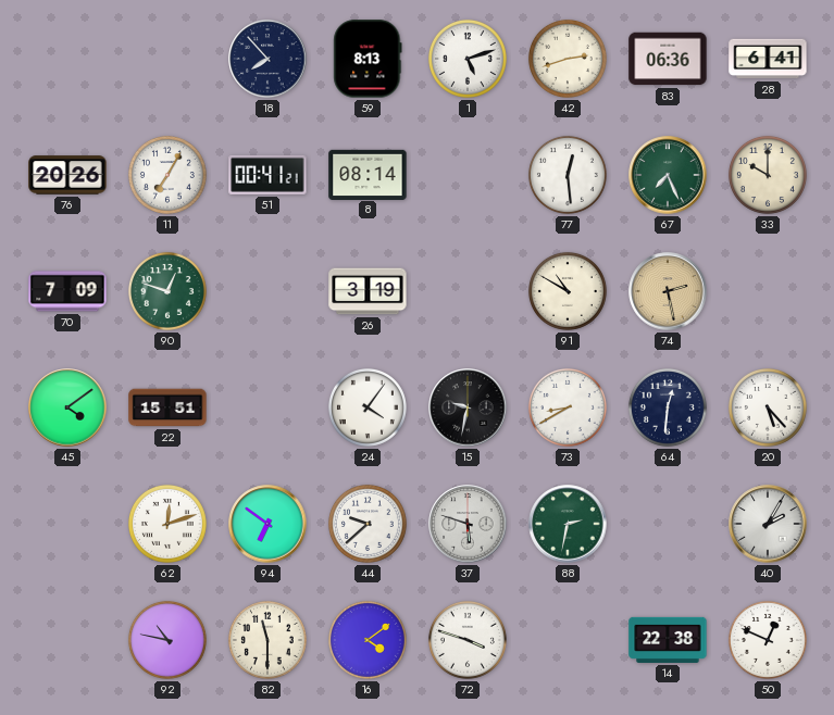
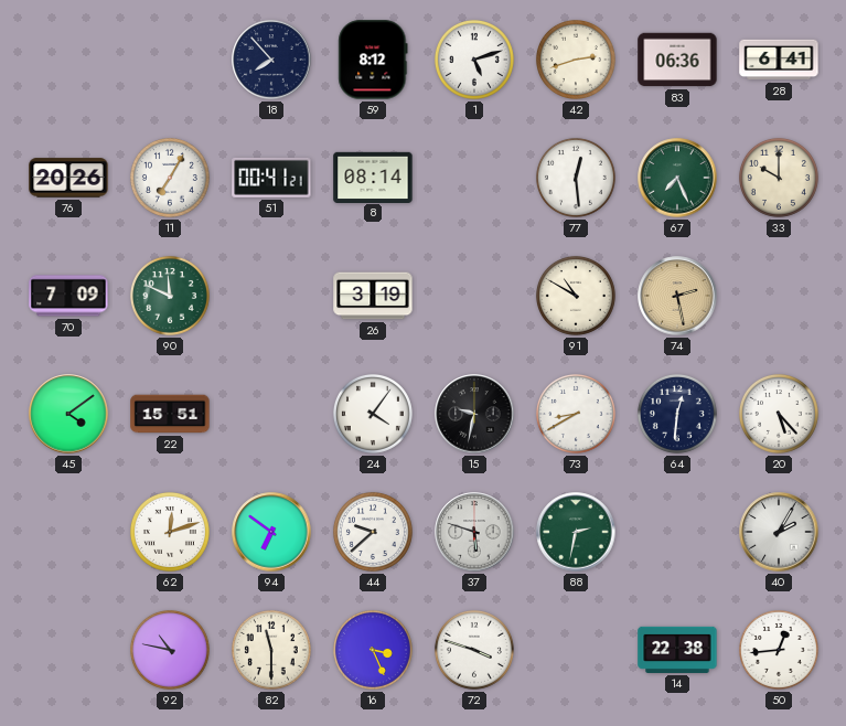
59: 8:13 -> 8:12 (373, 60)
90: 12:48 -> 11:49 (170, 296)
16: 4:09 -> 3:26 (373, 650)
50: 12:49 -> 12:44 (779, 650)
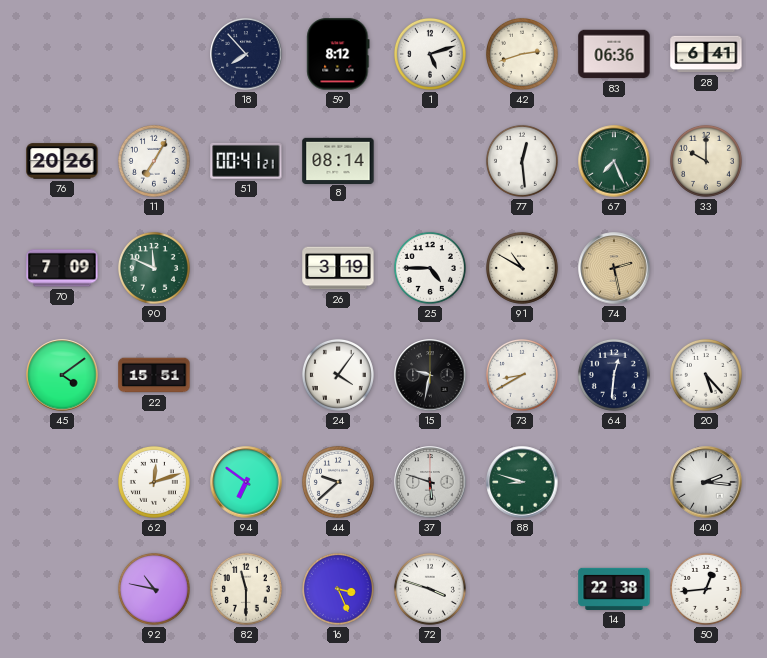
25: none -> 4:45 (430, 268)
88: 2:32 -> 8:48 (522, 482)
40: 2:05 -> 2:16 (706, 482)
